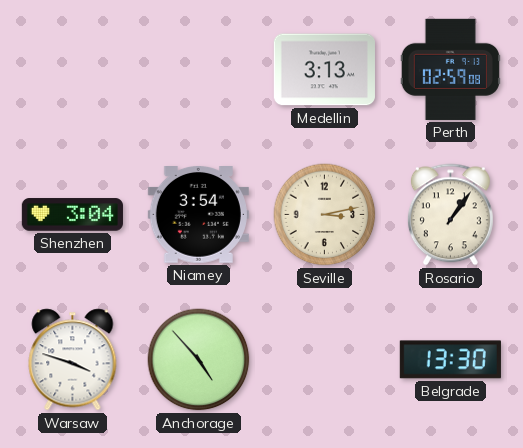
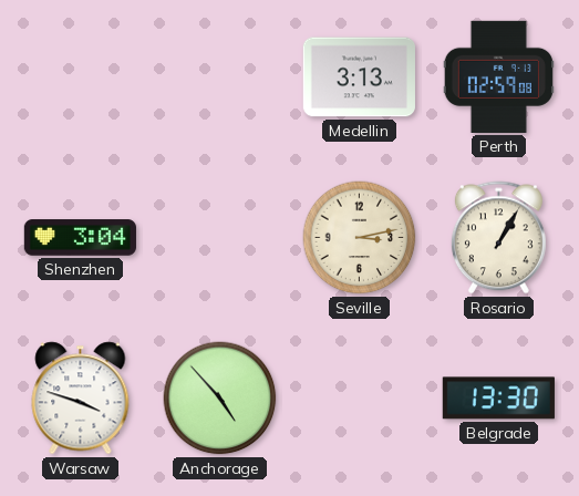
Niamey: 3:54 -> none (198, 215)
Rosario: 1:06 -> 1:05 (498, 238)
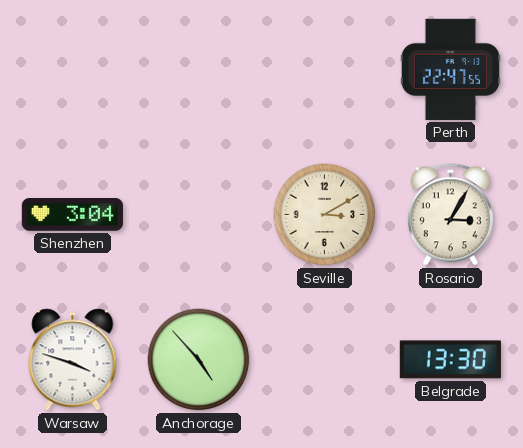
Medellin: 3:13 -> none (359, 77)
Perth: 02:59 -> 22:47 (450, 69)
Seville: 3:13 -> 3:10 (325, 215)
Rosario: 1:05 -> 3:05 (450, 215)
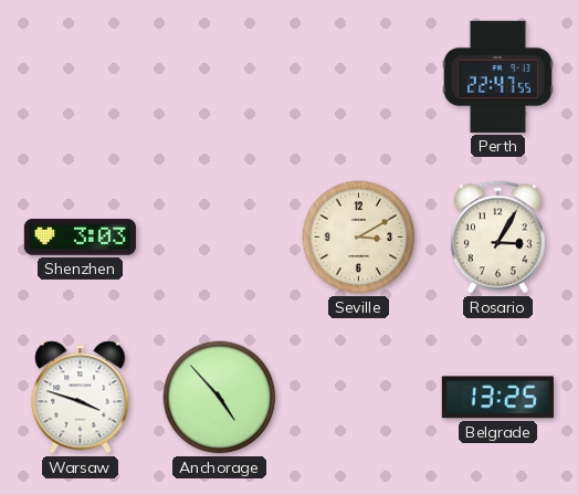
Shenzhen: 3:04 -> 3:03 (80, 238)
Belgrade: 13:30 -> 13:25 (497, 398)
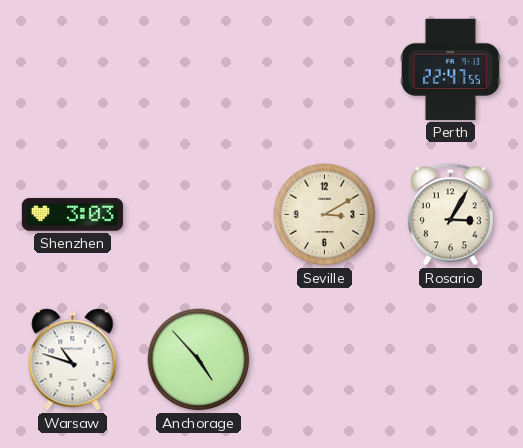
Warsaw: 3:48 -> 10:48 (73, 360)
Belgrade: 13:25 -> none (497, 398)
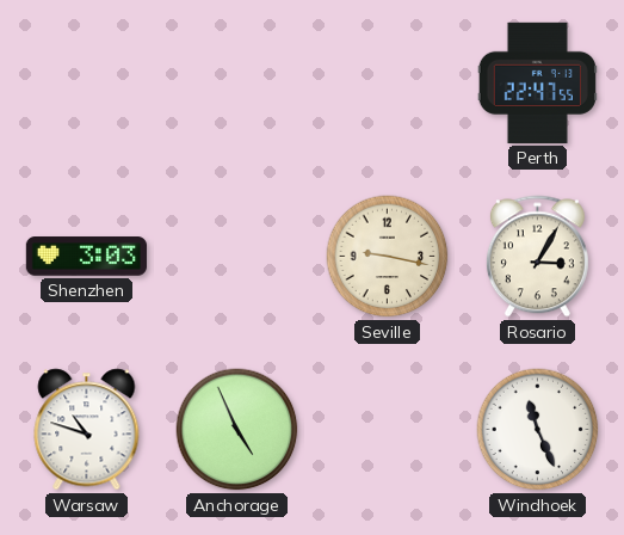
Seville: 3:10 -> 9:17 (388, 257)
Anchorage: 4:53 -> 4:56 (237, 430)
Windhoek: none -> 11:26 (538, 430)
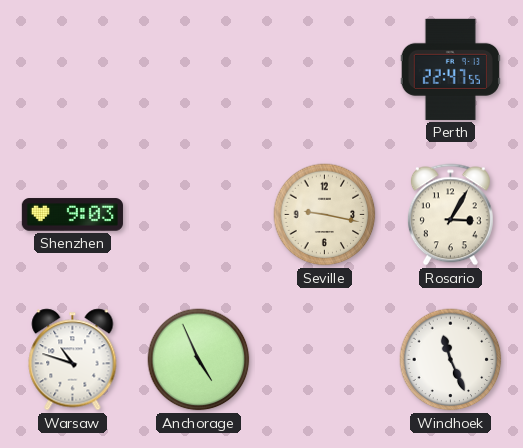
Shenzhen: 3:03 -> 9:03 (72, 215)
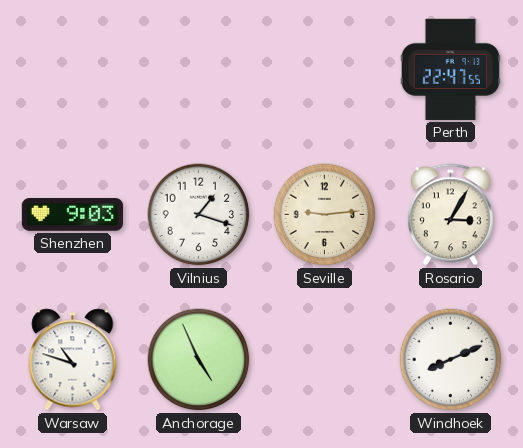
Vilnius: none -> 1:18 (199, 215)
Seville: 9:17 -> 9:14 (325, 215)
Windhoek: 11:26 -> 8:11 (451, 360)
